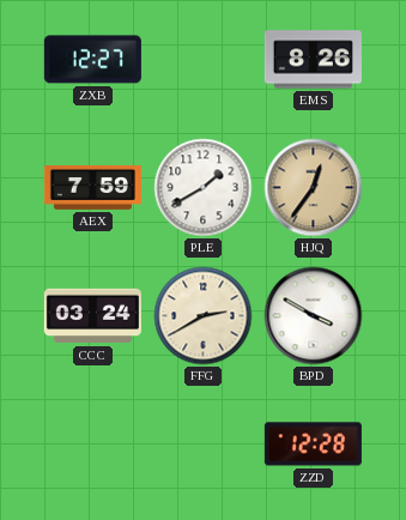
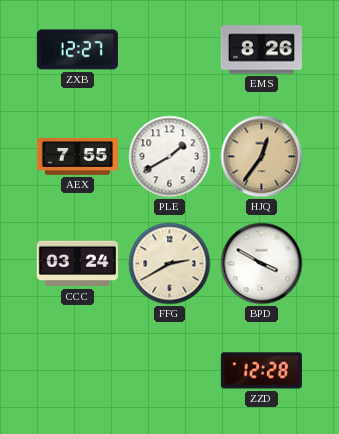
AEX: 7:59 -> 7:55 (77, 157)
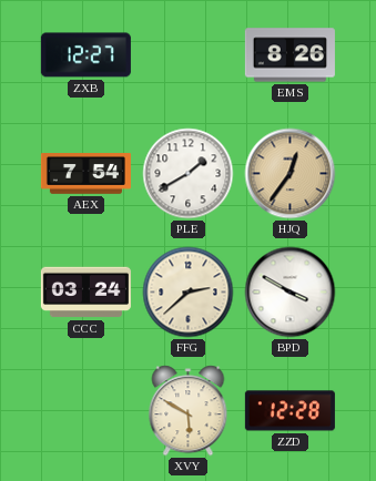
AEX: 7:55 -> 7:54 (85, 174)
FFG: 2:40 -> 2:38 (189, 293)
XVY: none -> 5:50 (189, 411)
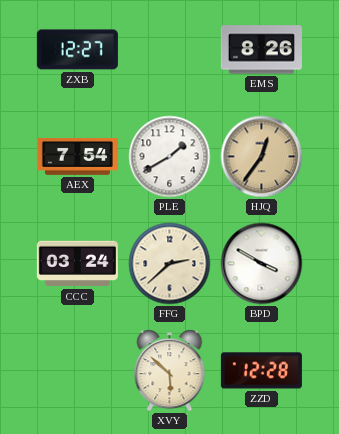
XVY: 5:50 -> 5:52 (170, 371)
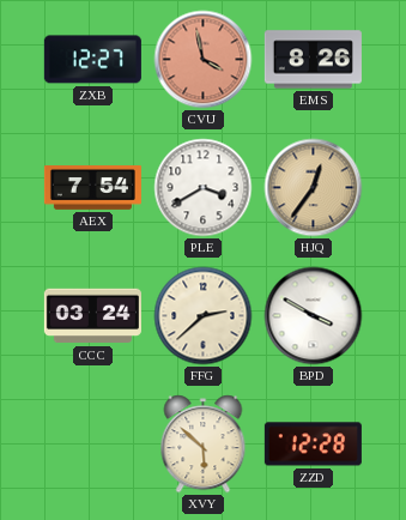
CVU: none -> 3:58 (204, 60)
PLE: 1:40 -> 3:40 (204, 188)
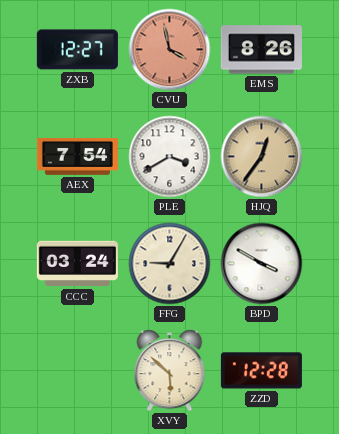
FFG: 2:38 -> 9:05 (170, 264)
